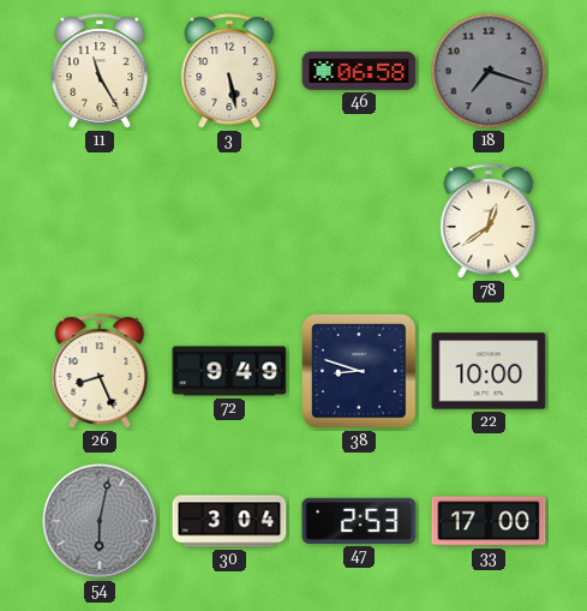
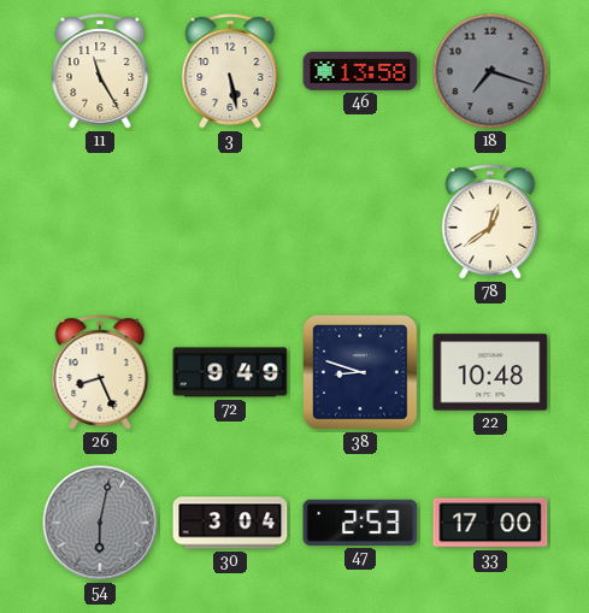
46: 06:58 -> 13:58 (360, 71)
22: 10:00 -> 10:48 (490, 372)
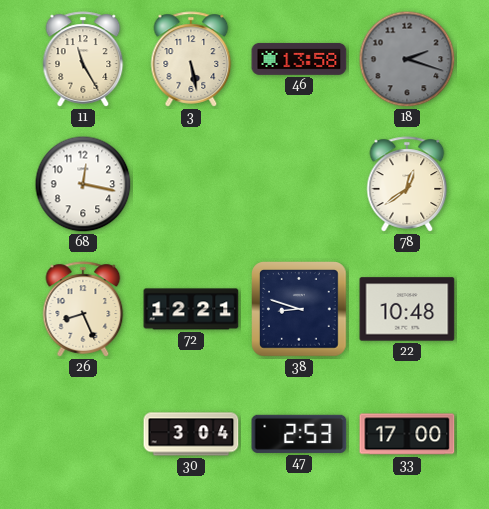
18: 7:18 -> 2:18 (407, 59)
68: none -> 12:17 (83, 184)
72: 9:49 -> 12:21 (191, 309)
54: 6:02 -> none (100, 523)
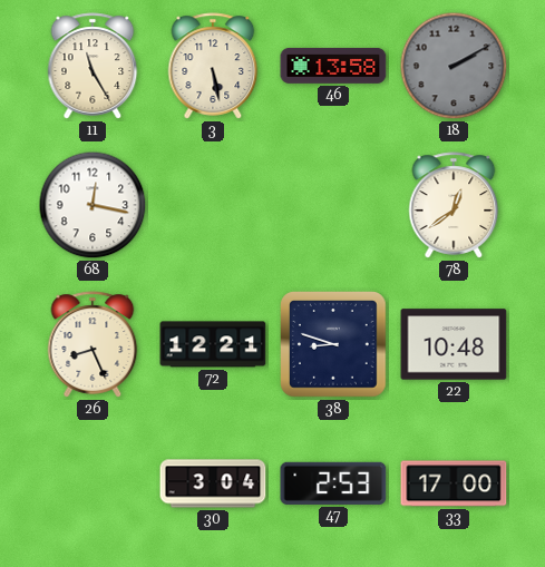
18: 2:18 -> 2:10 (454, 66)
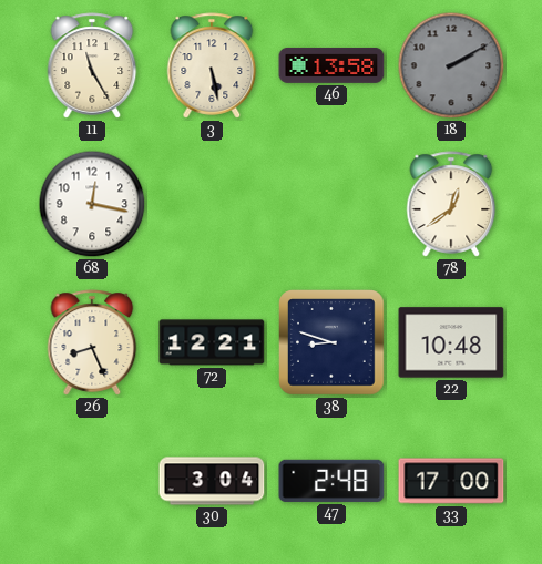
47: 2:53 -> 2:48 (331, 481)
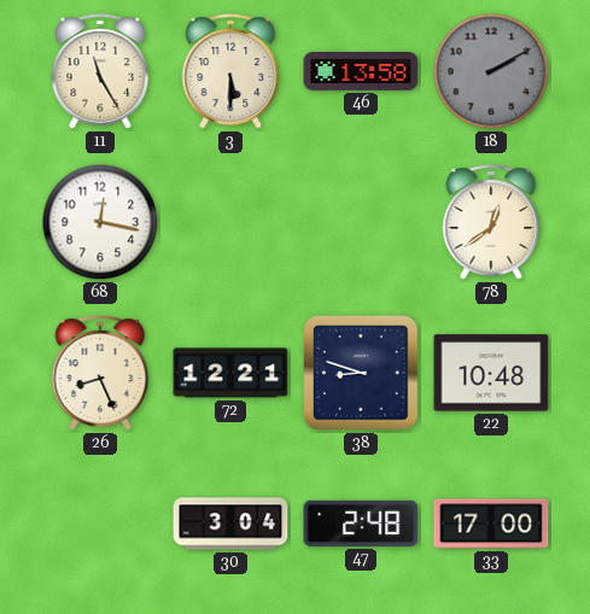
3: 5:28 -> 5:30 (230, 71)
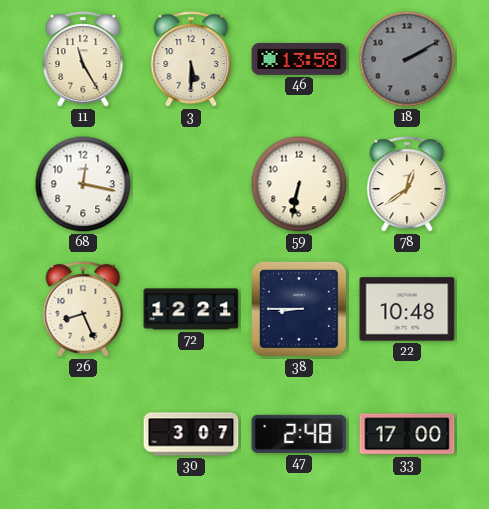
59: none -> 6:32 (299, 184)
38: 8:48 -> 8:45 (300, 310)
30: 3:04 -> 3:07 (191, 434)
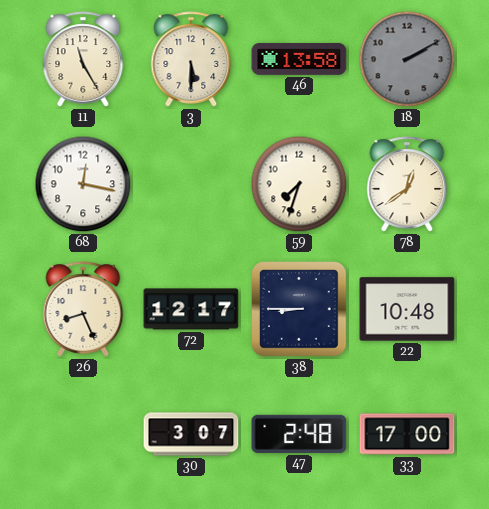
59: 6:32 -> 7:33 (299, 184)
72: 12:21 -> 12:17 (191, 309)
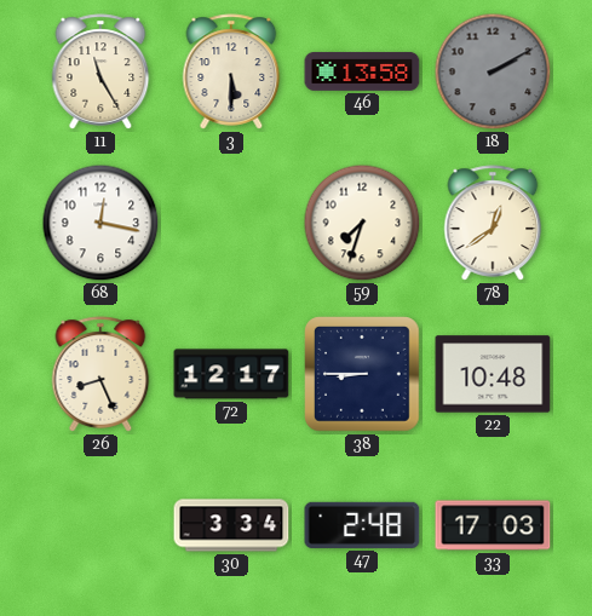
30: 3:07 -> 3:34 (231, 525)
33: 17:00 -> 17:03 (493, 525)
